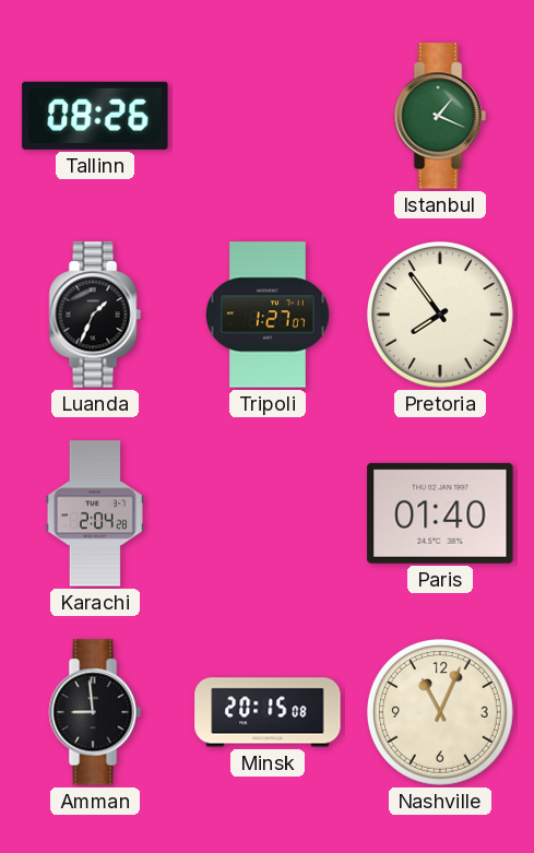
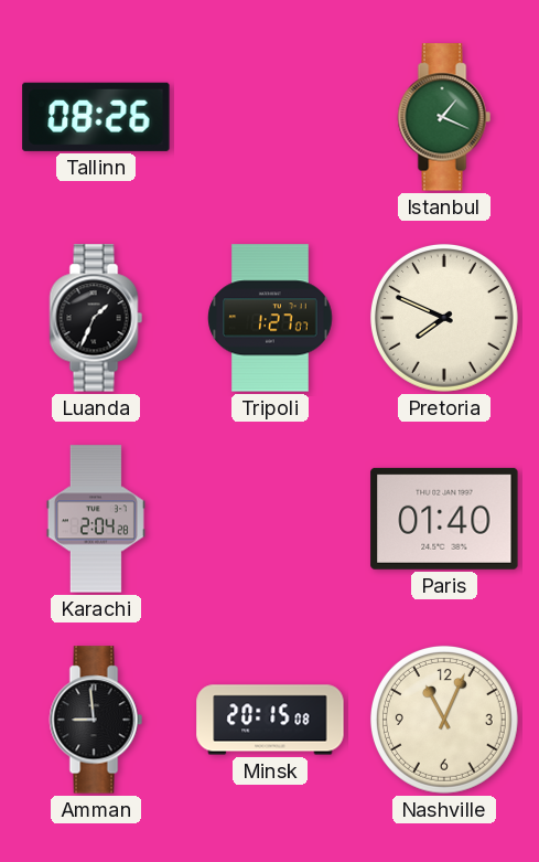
Pretoria: 7:54 -> 7:49 (444, 318)
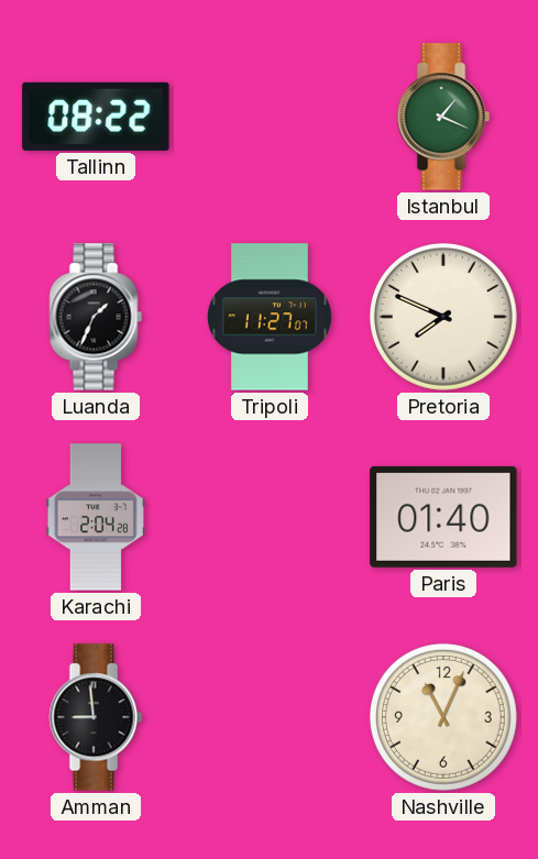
Tallinn: 08:26 -> 08:22 (96, 117)
Tripoli: 1:27 -> 11:27 (270, 317)
Minsk: 20:15 -> none (270, 720)
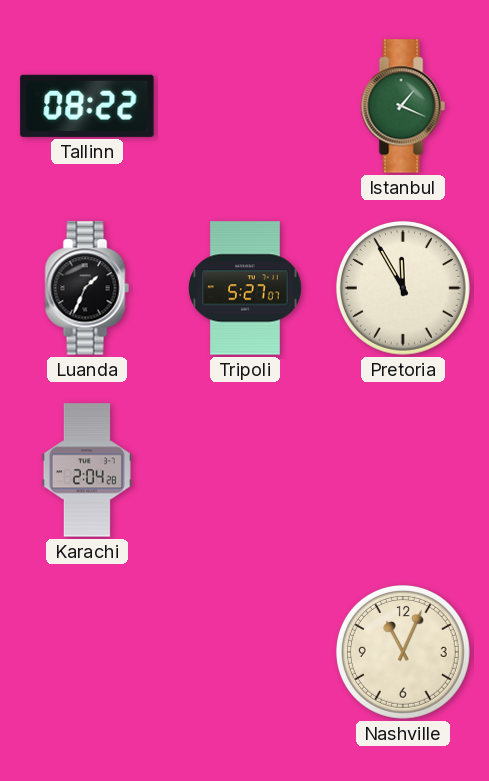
Tripoli: 11:27 -> 5:27 (245, 288)
Pretoria: 7:49 -> 11:55 (403, 288)
Paris: 01:40 -> none (443, 517)
Amman: 8:59 -> none (96, 717)
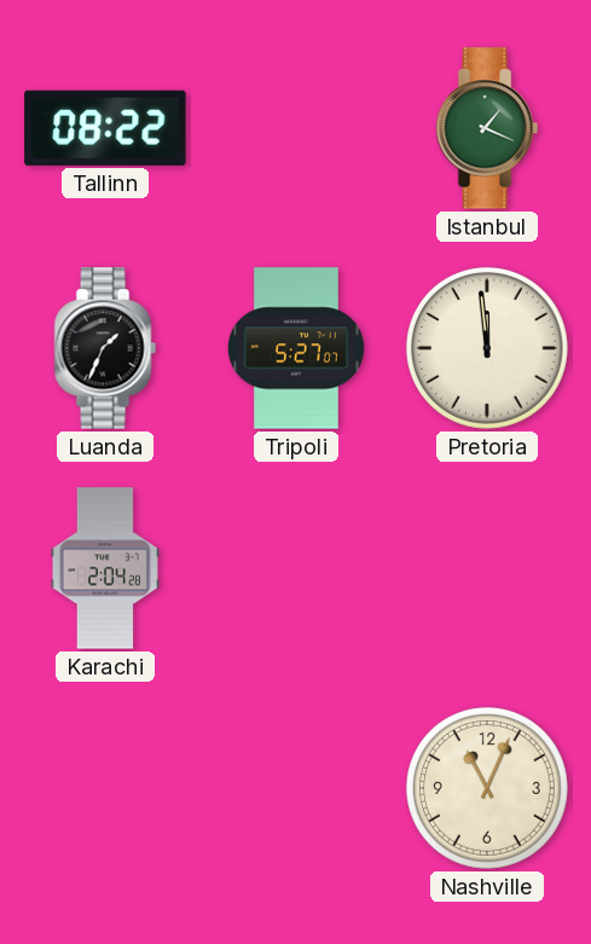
Pretoria: 11:55 -> 11:59 (487, 348)
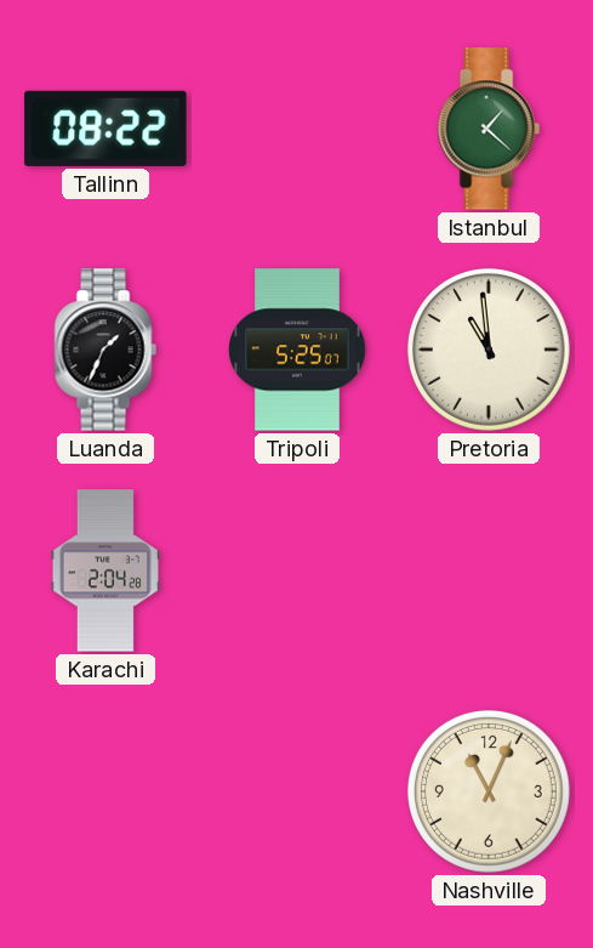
Istanbul: 1:19 -> 1:22 (489, 129)
Tripoli: 5:27 -> 5:25 (297, 350)
Pretoria: 11:59 -> 10:59 (489, 350)
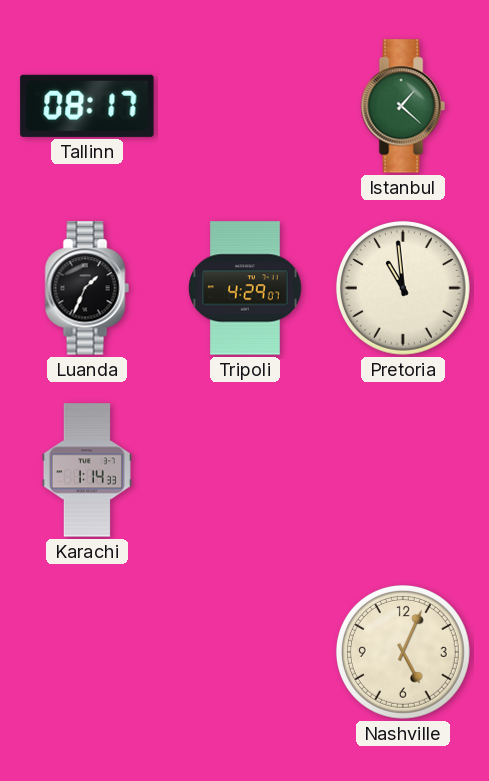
Tallinn: 08:22 -> 08:17 (87, 106)
Tripoli: 5:25 -> 4:29 (245, 288)
Karachi: 2:04 -> 1:14 (87, 470)
Nashville: 11:04 -> 5:04 (403, 652)
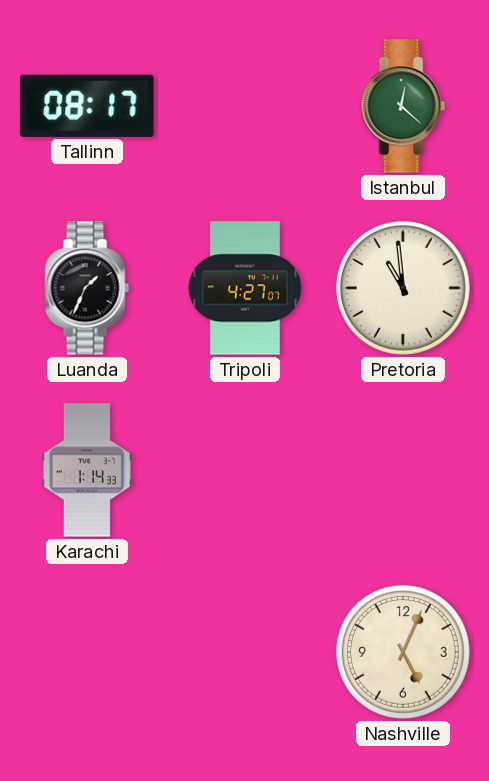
Istanbul: 1:22 -> 12:22 (403, 106)
Tripoli: 4:29 -> 4:27 (245, 288)
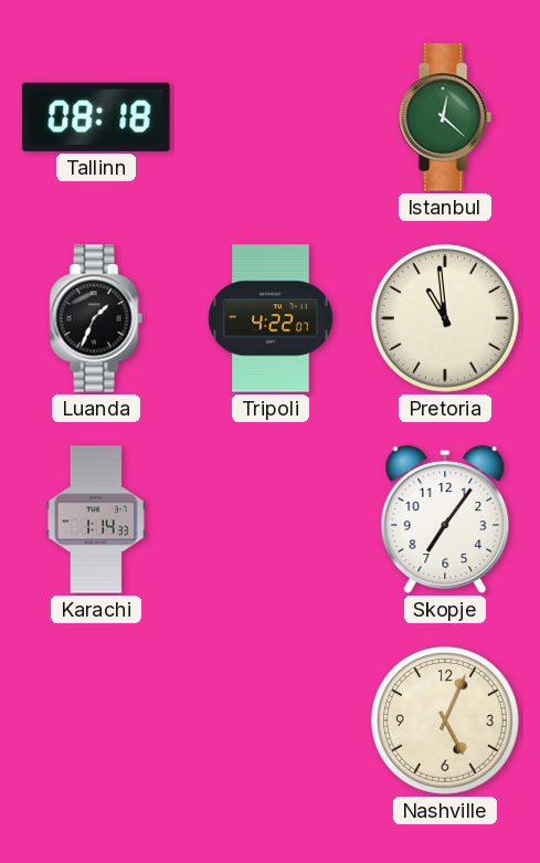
Tallinn: 08:17 -> 08:18 (96, 117)
Tripoli: 4:27 -> 4:22 (271, 318)
Skopje: none -> 7:06 (445, 519)
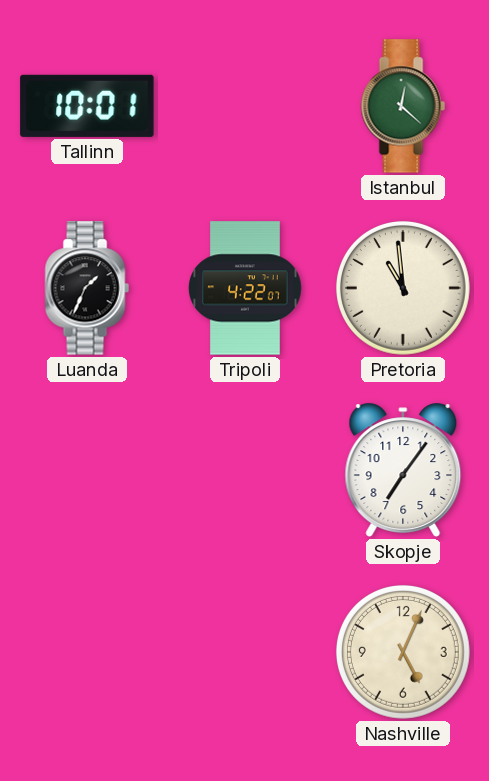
Tallinn: 08:18 -> 10:01 (87, 106)
Karachi: 1:14 -> none (96, 519)
